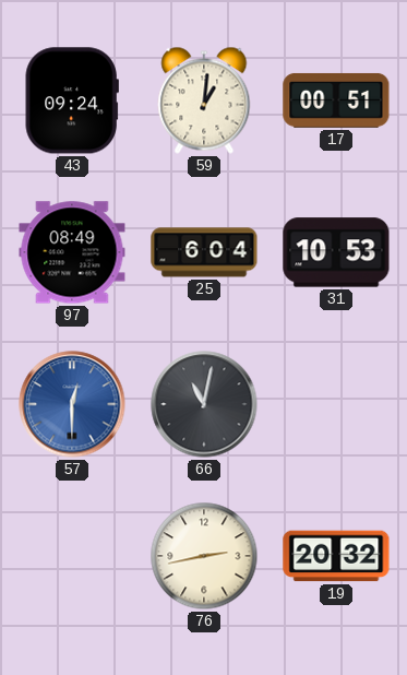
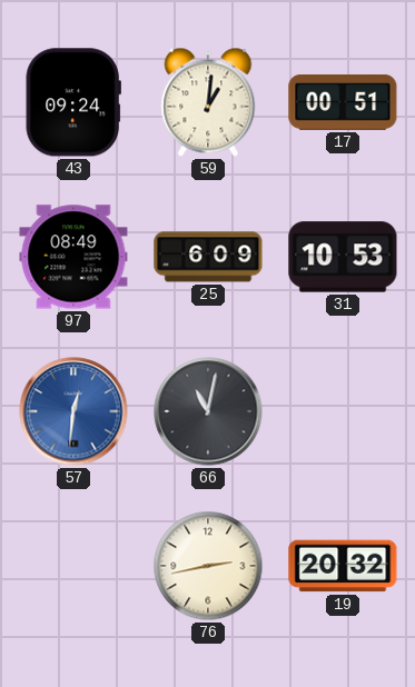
25: 6:04 -> 6:09 (208, 257)
57: 12:30 -> 12:31 (73, 411)
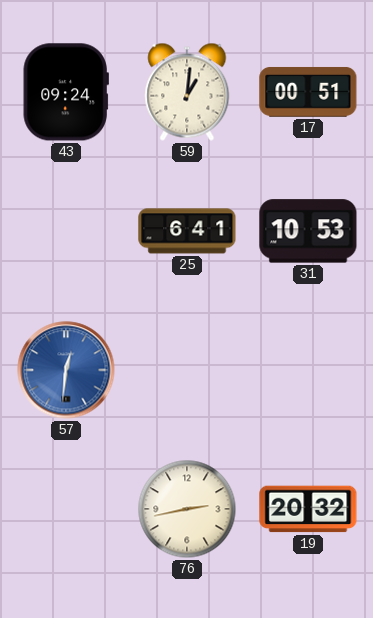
97: 08:49 -> none (73, 257)
25: 6:09 -> 6:41 (187, 231)
66: 11:02 -> none (208, 411)
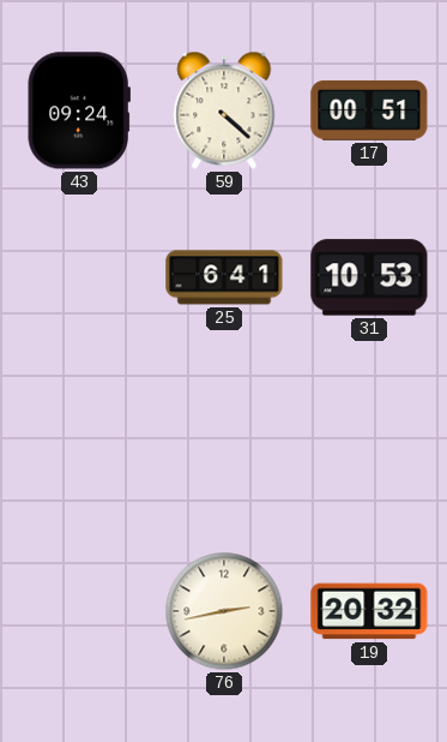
59: 1:01 -> 4:22 (224, 110)
57: 12:31 -> none (66, 370)
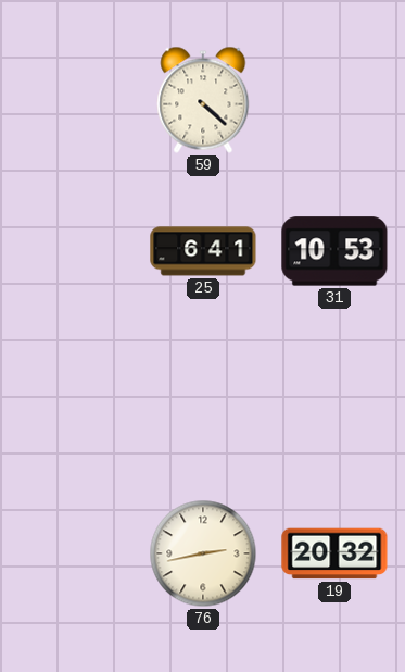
43: 09:24 -> none (79, 110)
17: 00:51 -> none (369, 110)
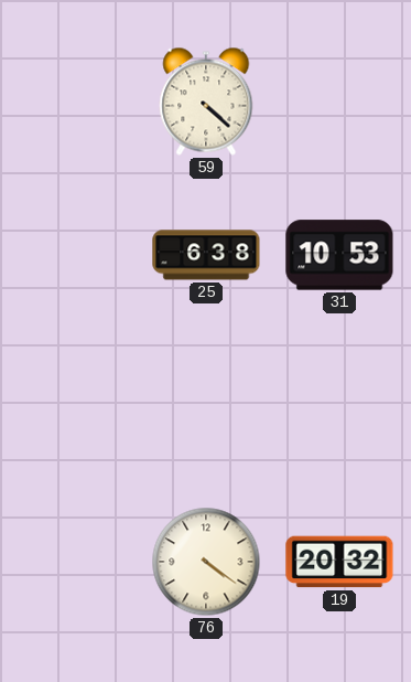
25: 6:41 -> 6:38 (206, 255)
76: 2:43 -> 4:21 (206, 562)
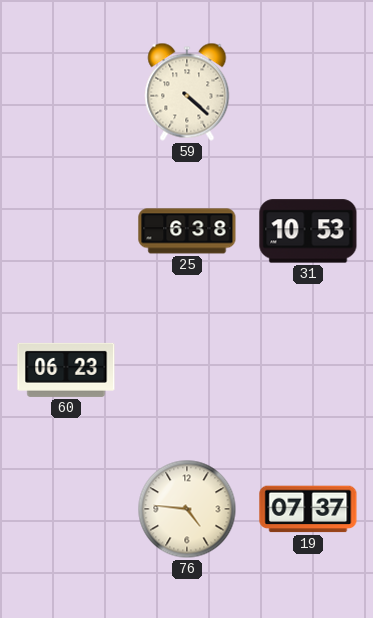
60: none -> 06:23 (66, 370)
76: 4:21 -> 4:46 (187, 509)
19: 20:32 -> 07:37 (308, 509)
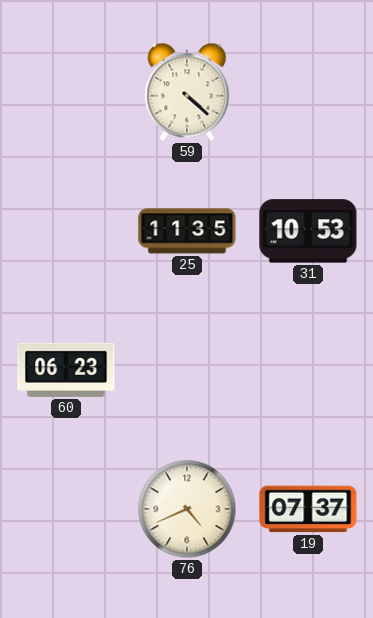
25: 6:38 -> 11:35 (187, 231)
76: 4:46 -> 4:41 (187, 509)
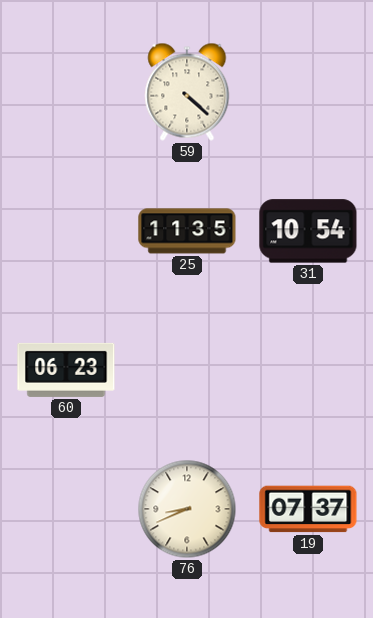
31: 10:53 -> 10:54 (308, 231)
76: 4:41 -> 8:41 (187, 509)
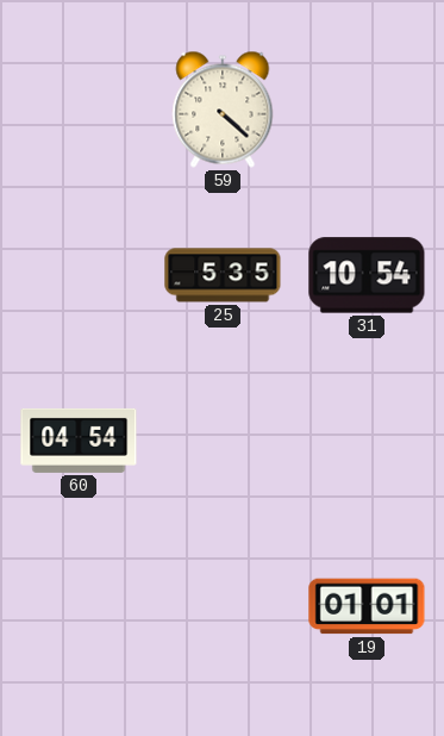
25: 11:35 -> 5:35 (223, 275)
60: 06:23 -> 04:54 (79, 441)
76: 8:41 -> none (187, 509)
19: 07:37 -> 01:01 (367, 606)
